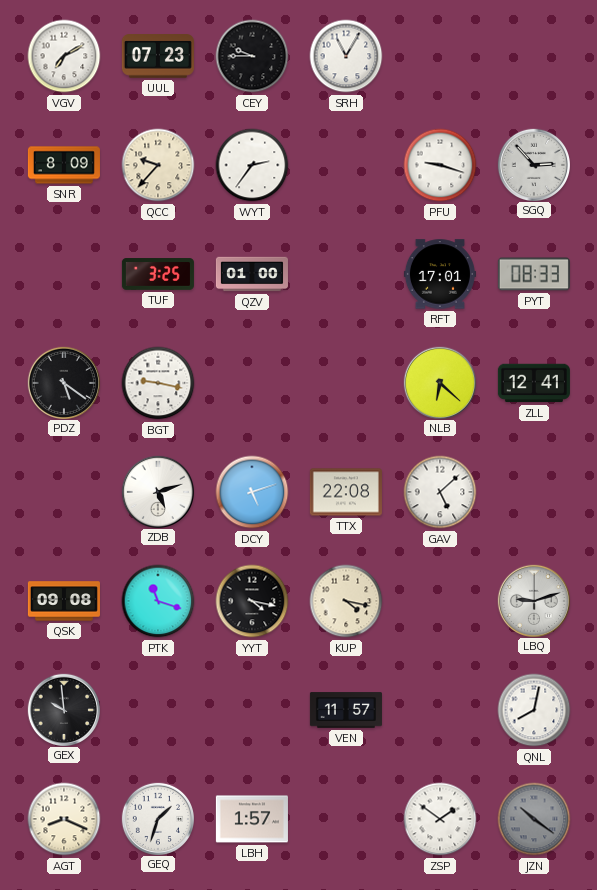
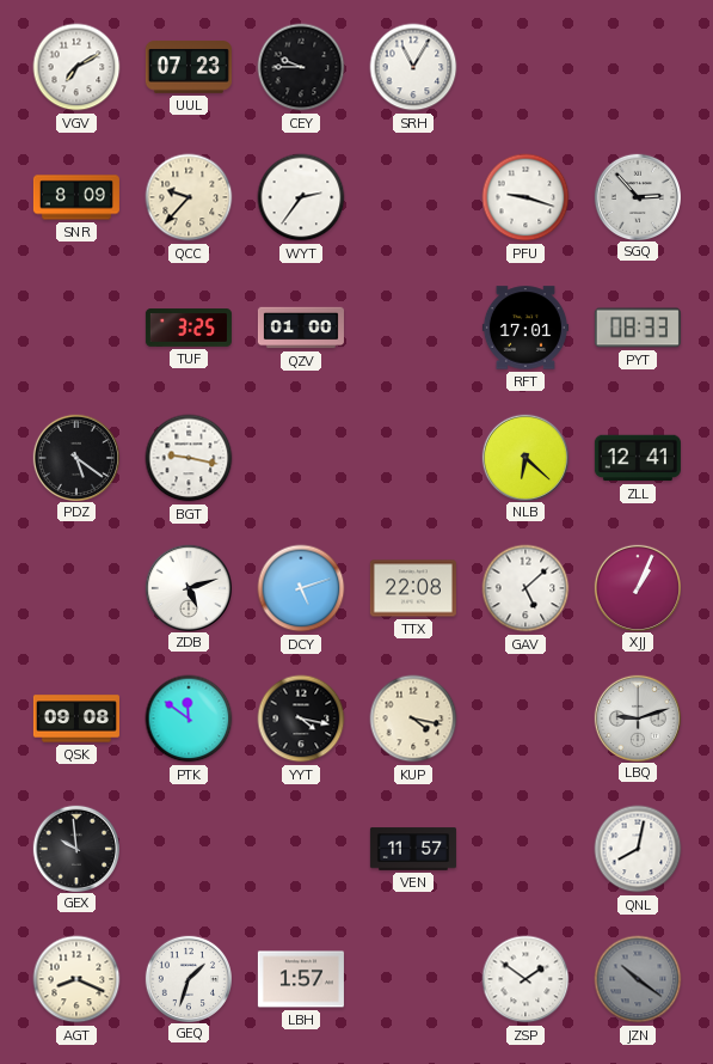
XJJ: none -> 1:04 (637, 587)
PTK: 11:18 -> 11:51 (189, 718)
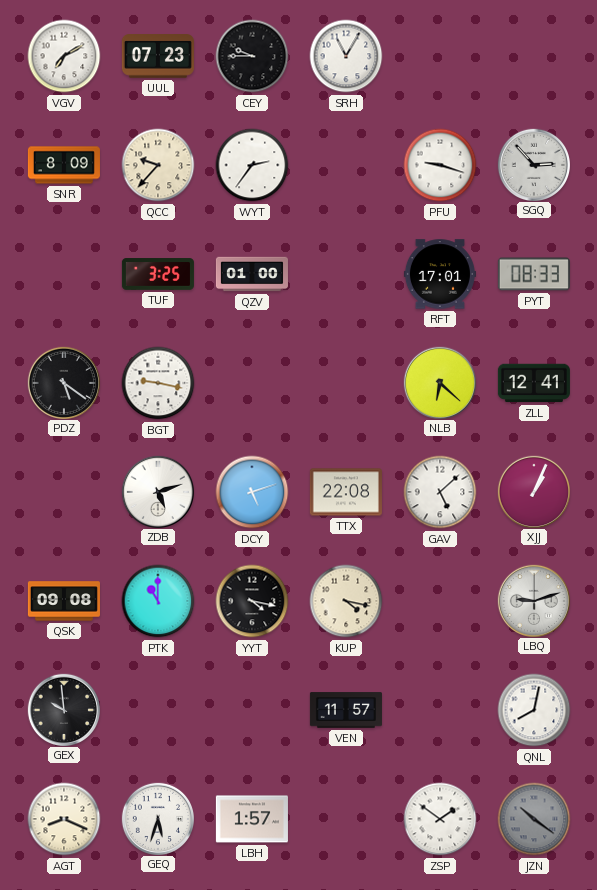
PTK: 11:51 -> 11:00 (158, 601)
GEQ: 1:33 -> 5:33 (157, 818)
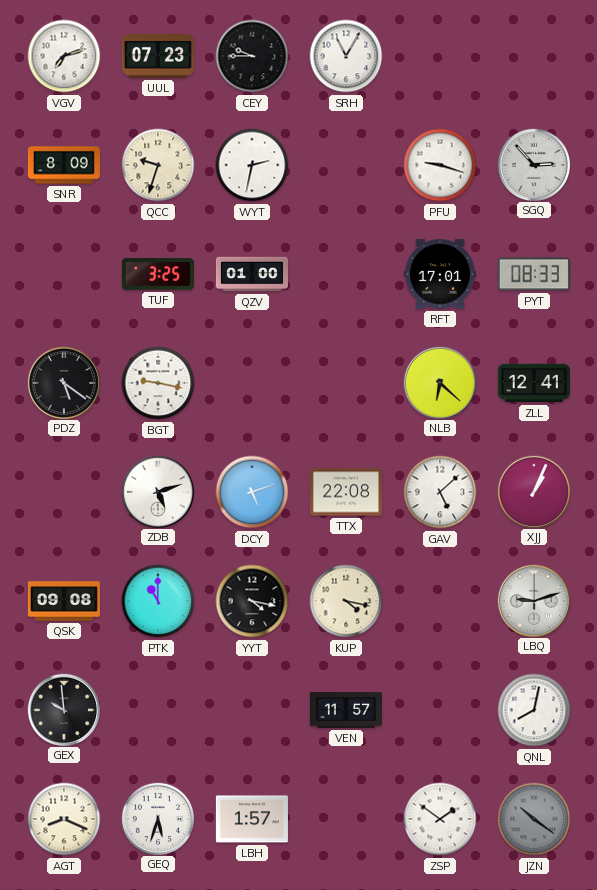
VGV: 7:10 -> 7:12 (64, 56)
QCC: 9:37 -> 9:33 (158, 165)
WYT: 2:36 -> 2:32 (252, 165)
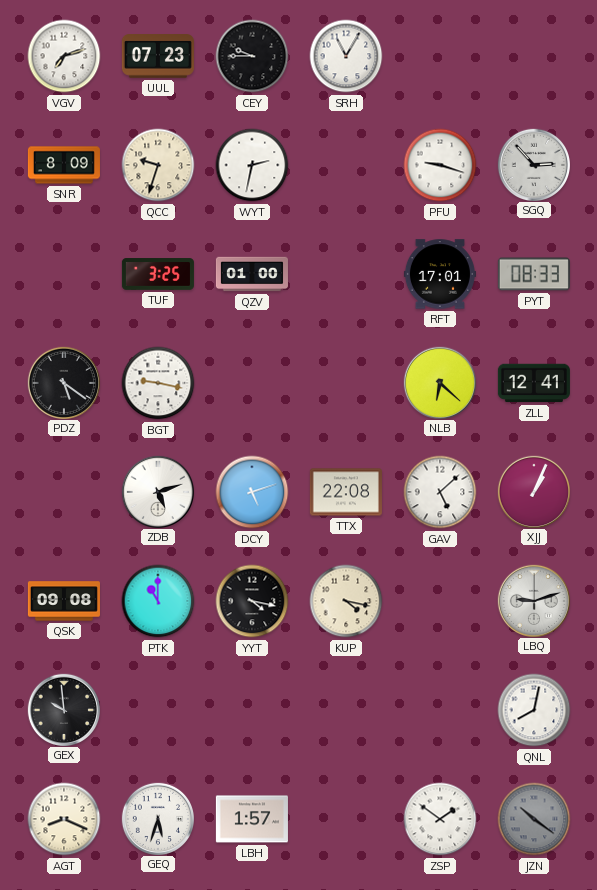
VEN: 11:57 -> none (346, 710)
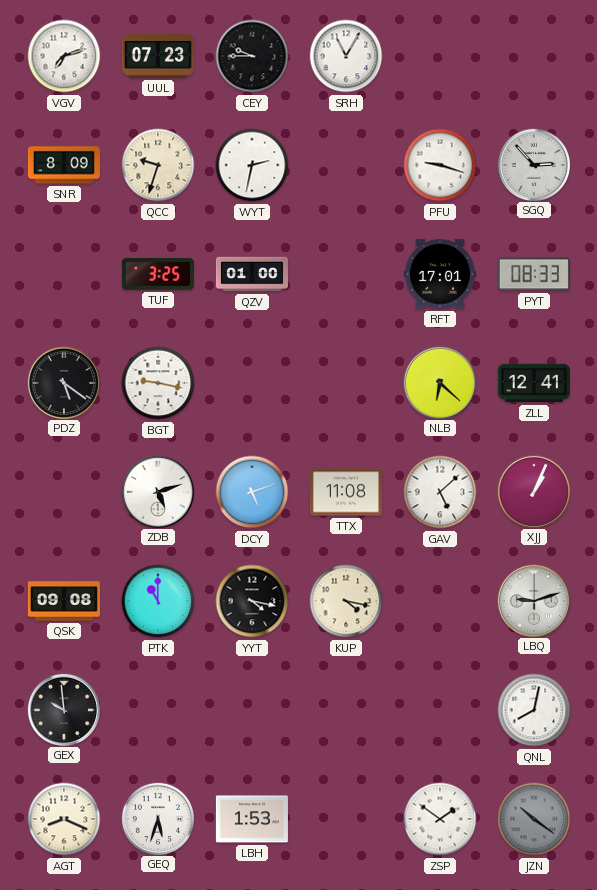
TTX: 22:08 -> 11:08 (346, 492)
LBH: 1:57 -> 1:53 (252, 819)
